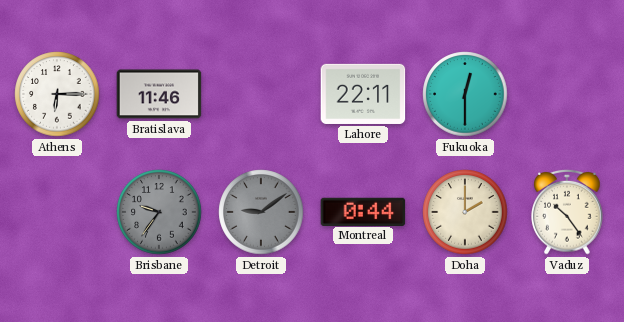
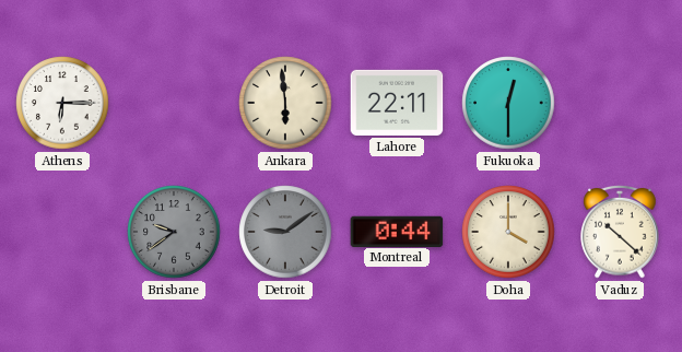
Bratislava: 11:46 -> none (159, 94)
Ankara: none -> 5:59 (285, 103)
Brisbane: 9:36 -> 9:39 (174, 232)
Doha: 2:00 -> 4:00 (508, 232)
Vaduz: 10:24 -> 10:22 (620, 232)
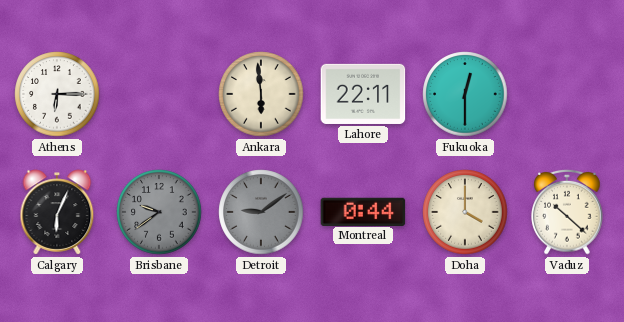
Calgary: none -> 6:04 (57, 212)
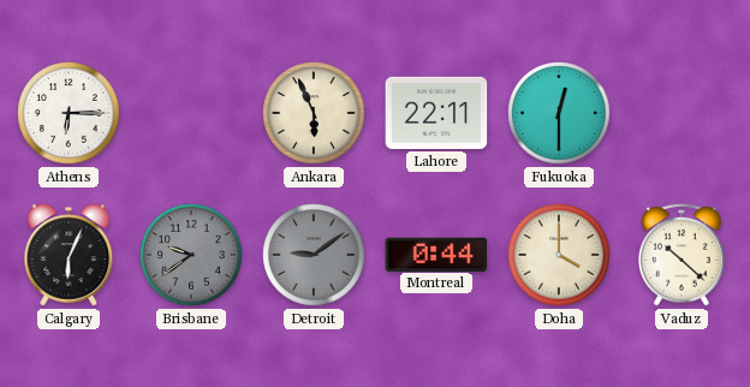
Ankara: 5:59 -> 5:56 (314, 113)
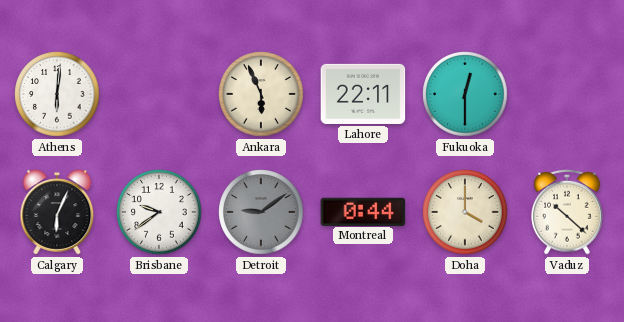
Athens: 6:15 -> 6:01 (57, 94)
Brisbane dial: grey -> white (159, 212)
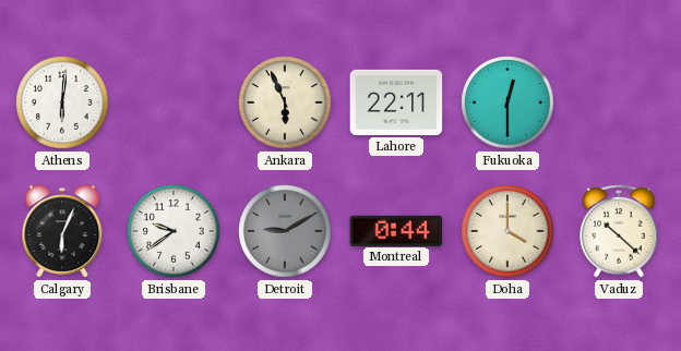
Detroit: 9:09 -> 9:10 (285, 231)
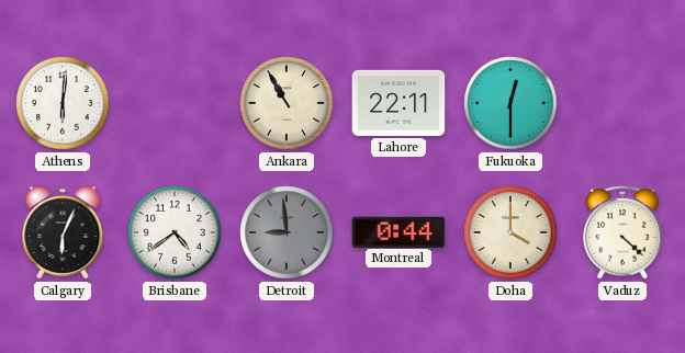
Ankara: 5:56 -> 10:55 (287, 103)
Brisbane: 9:39 -> 4:39 (175, 232)
Detroit: 9:10 -> 8:59 (287, 232)
Vaduz: 10:22 -> 4:22 (622, 232)
